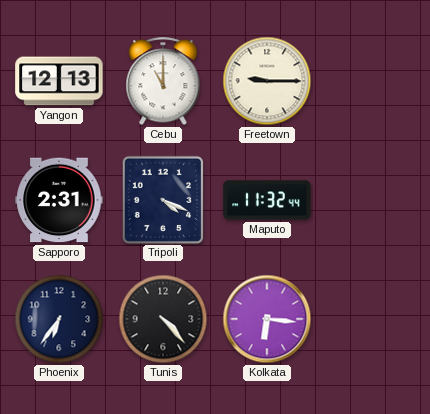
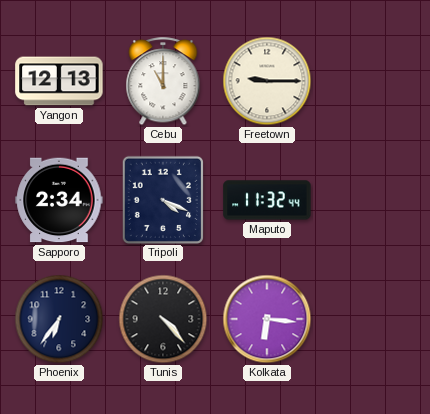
Sapporo: 2:31 -> 2:34 (59, 200)
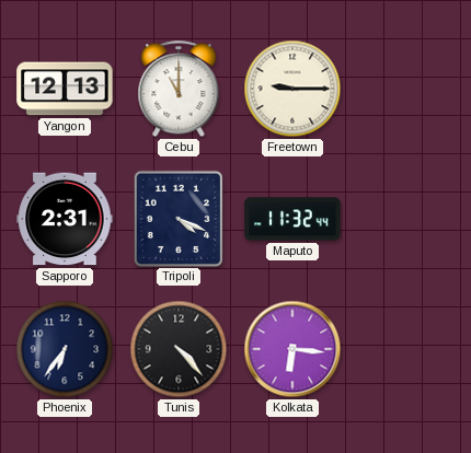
Sapporo: 2:34 -> 2:31 (65, 219)
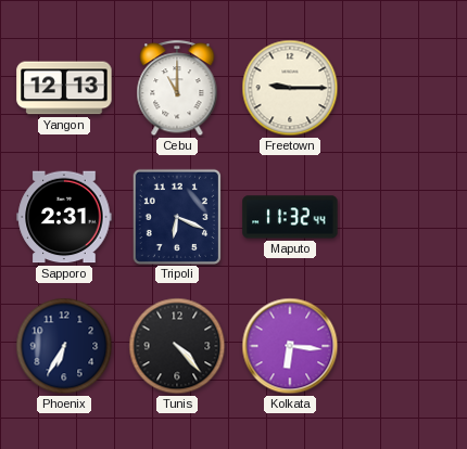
Tripoli: 4:19 -> 6:19 (177, 216)
Phoenix: 6:36 -> 6:35 (64, 346)
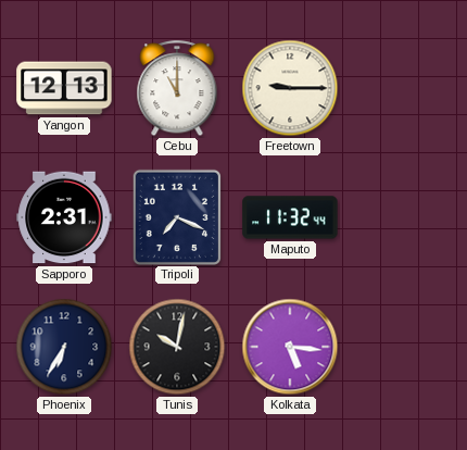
Tripoli: 6:19 -> 7:19 (177, 216)
Tunis: 4:23 -> 10:02 (177, 347)
Kolkata: 6:16 -> 5:16 (290, 347)
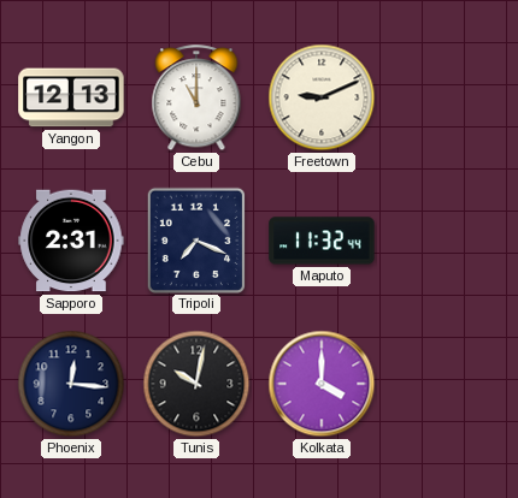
Freetown: 9:15 -> 9:11 (322, 97)
Phoenix: 6:35 -> 12:16 (71, 384)
Kolkata: 5:16 -> 4:00 (322, 384)
